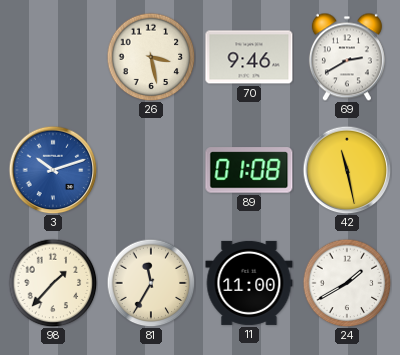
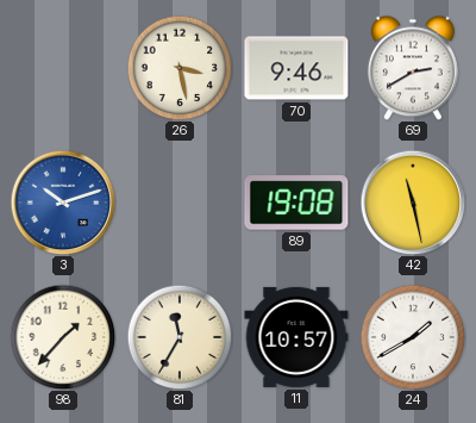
89: 01:08 -> 19:08 (296, 203)
11: 11:00 -> 10:57 (296, 337)
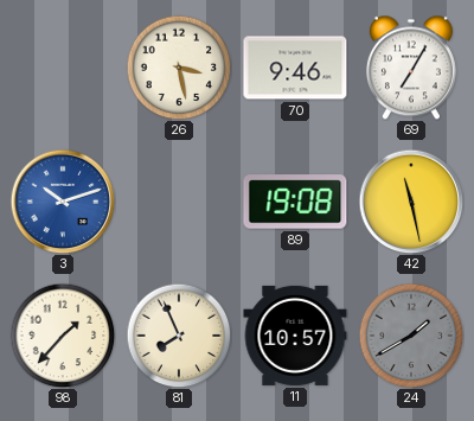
69: 2:40 -> 7:05 (411, 68)
81: 11:35 -> 7:56 (179, 336)
24 dial: white -> grey (411, 336)
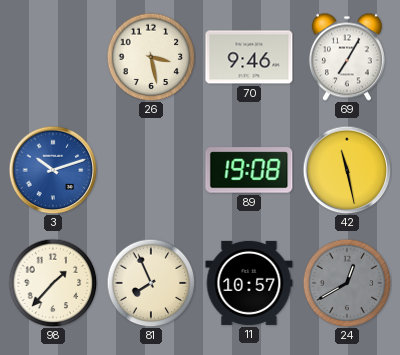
24: 1:40 -> 12:40 (347, 283)
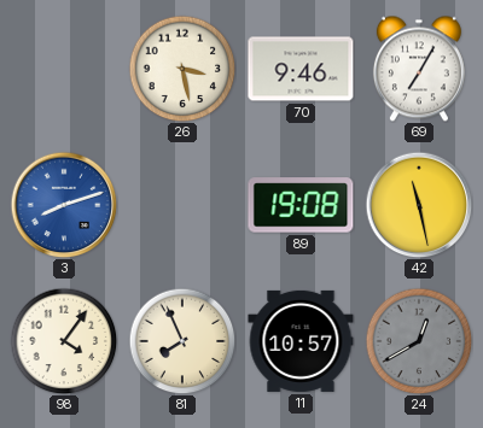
3: 10:12 -> 8:12 (64, 205)
98: 1:37 -> 4:06 (64, 341)
